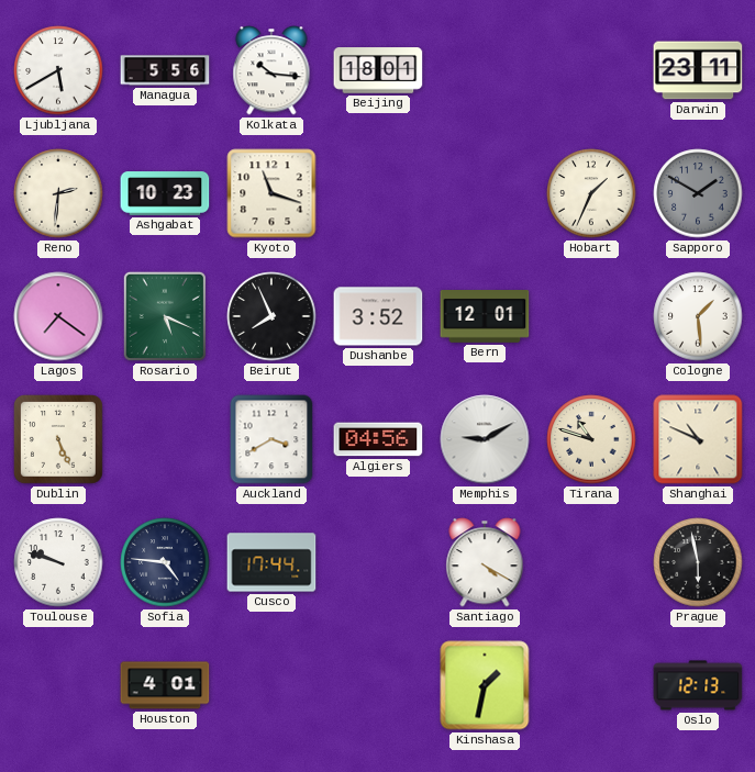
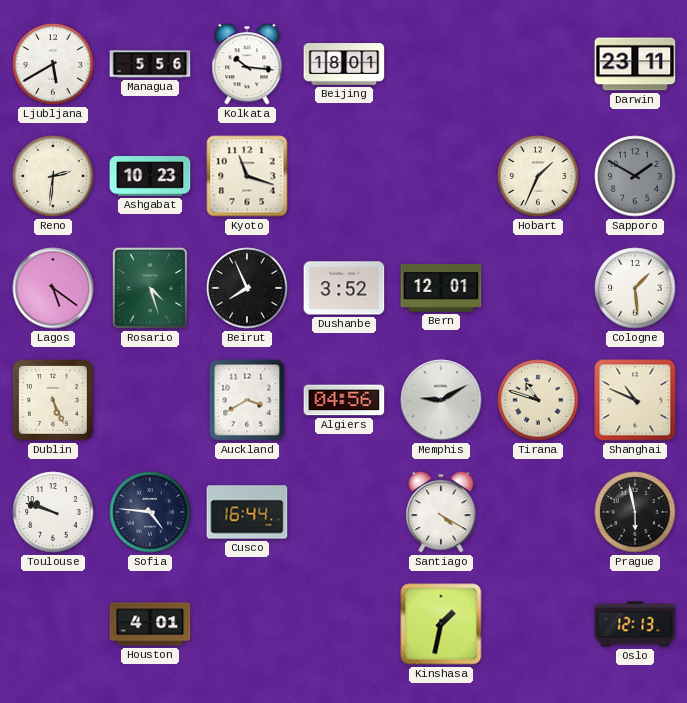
Lagos: 7:21 -> 5:21 (53, 288)
Rosario: 5:19 -> 4:27 (150, 288)
Cusco: 17:44 -> 16:44 (247, 512)
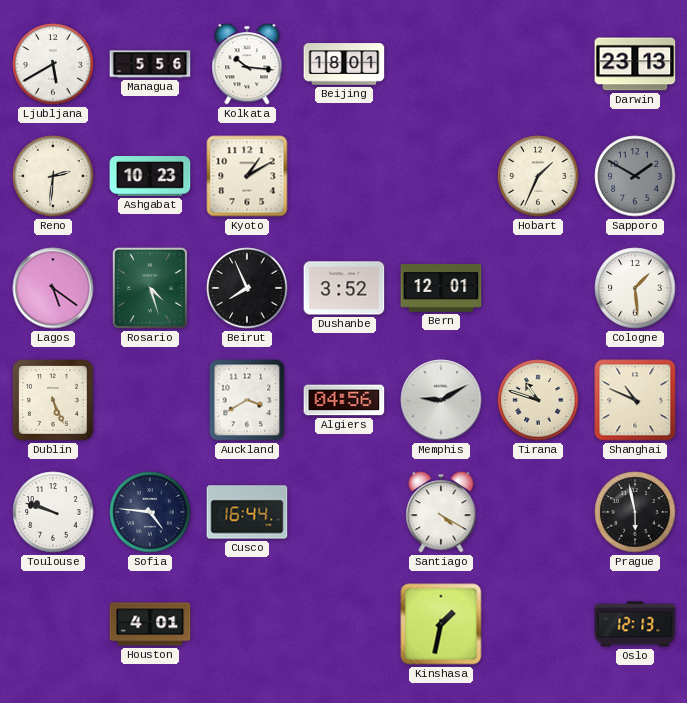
Darwin: 23:11 -> 23:13 (635, 64)
Kyoto: 11:18 -> 1:10 (247, 176)
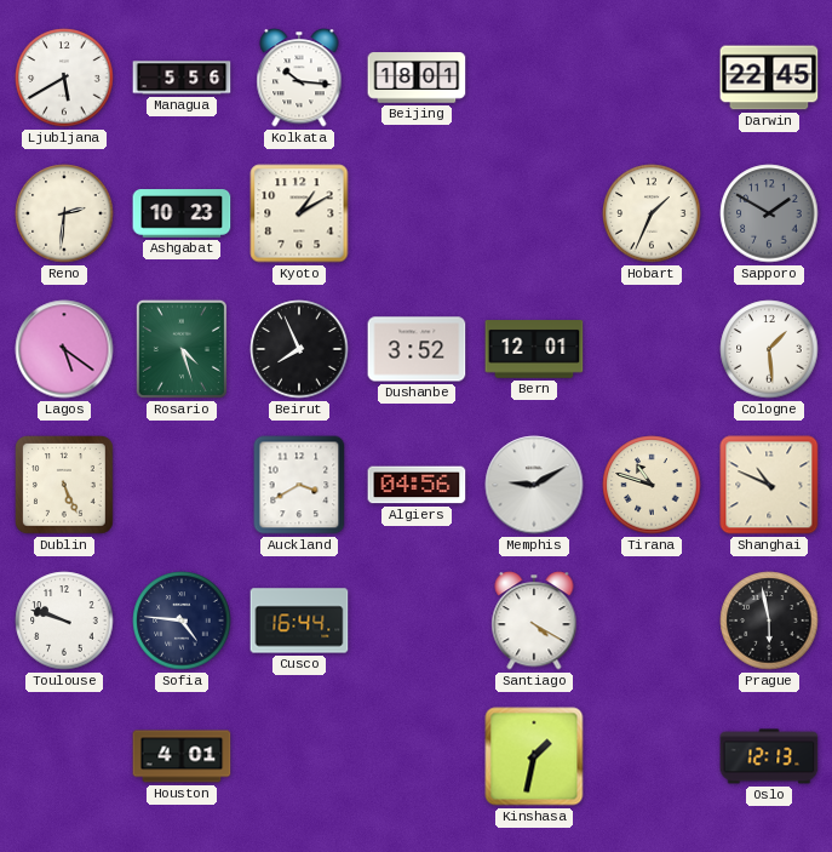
Darwin: 23:13 -> 22:45 (769, 78)
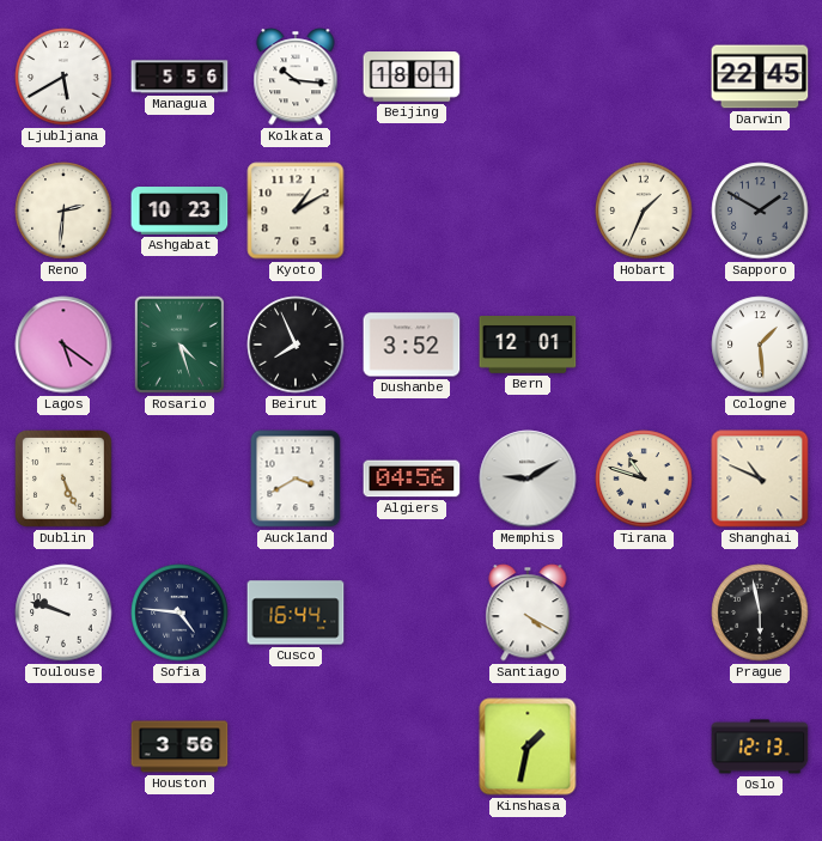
Houston: 4:01 -> 3:56 (179, 746)
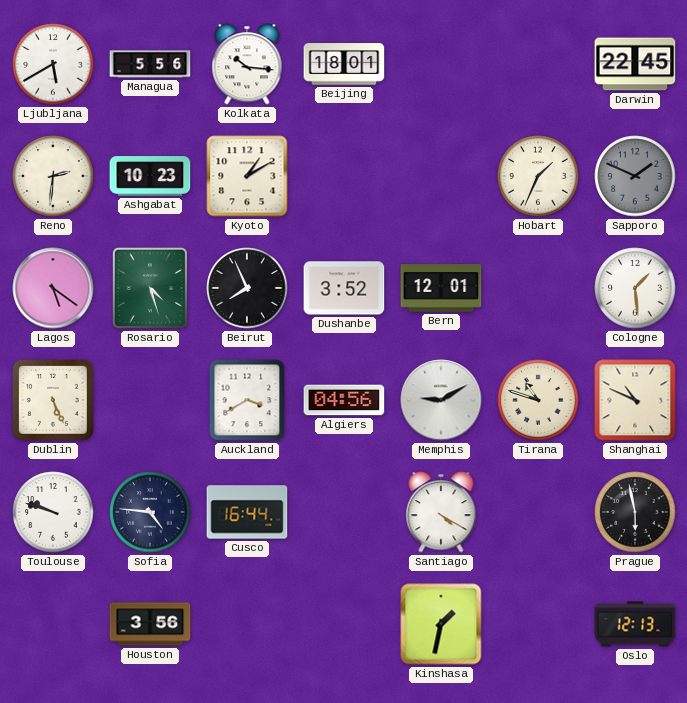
Sapporo: 1:50 -> 1:49 (635, 176)
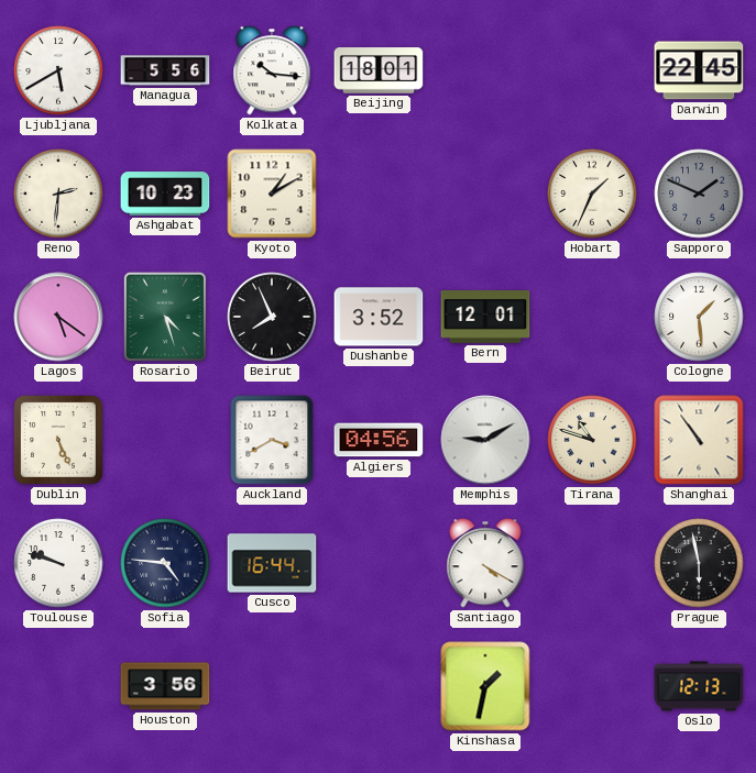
Shanghai: 10:49 -> 10:54 (699, 440)
